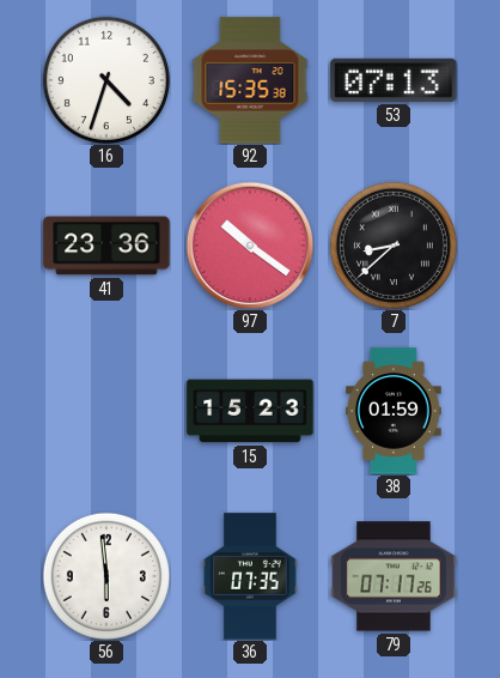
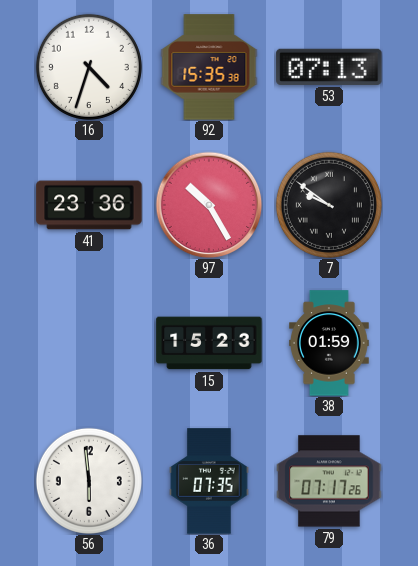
97: 10:21 -> 10:25 (209, 205)
7: 8:38 -> 9:51 (329, 205)
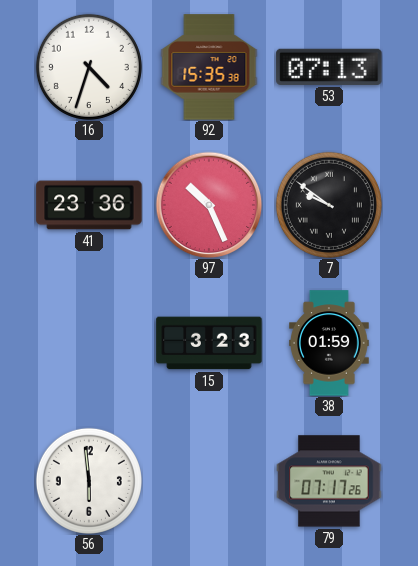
97: 10:25 -> 10:26 (209, 205)
15: 15:23 -> 3:23 (209, 343)
36: 07:35 -> none (209, 481)
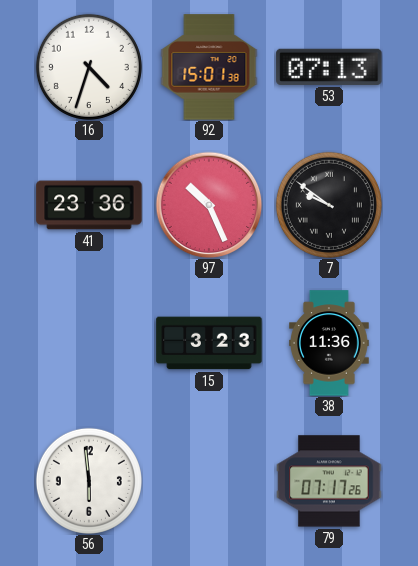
92: 15:35 -> 15:01 (209, 67)
38: 01:59 -> 11:36 (330, 343)
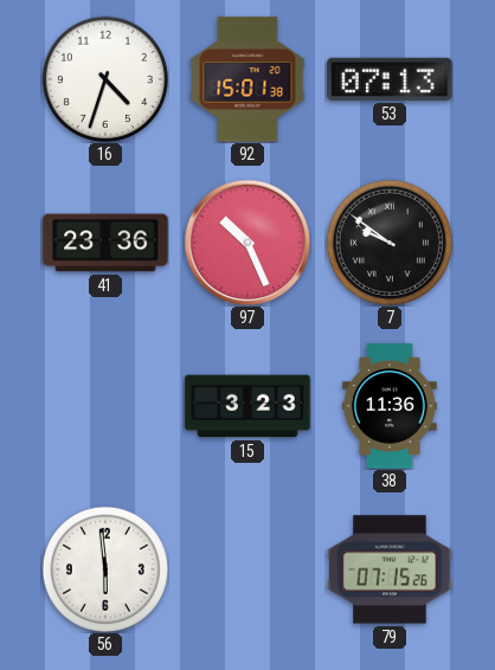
79: 07:17 -> 07:15 (390, 569)
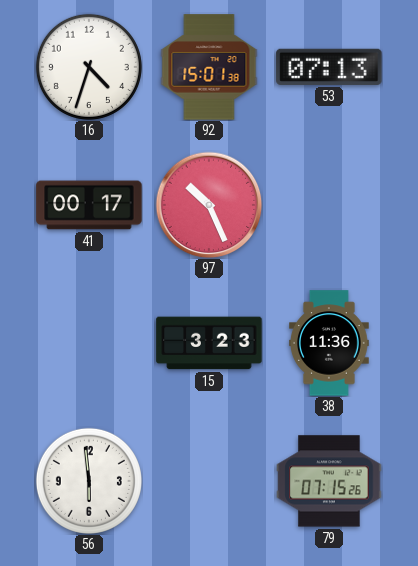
41: 23:36 -> 00:17 (89, 205)
7: 9:51 -> none (390, 243)
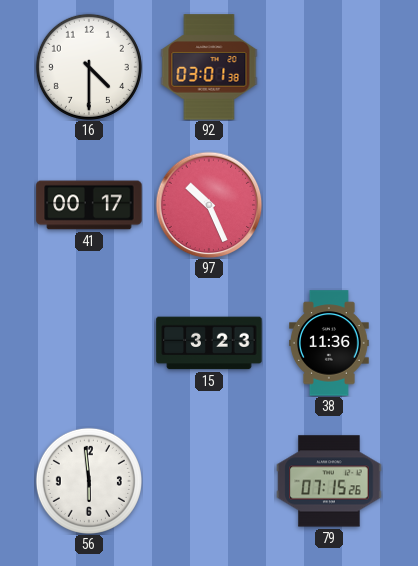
16: 4:33 -> 4:30 (89, 67)
92: 15:01 -> 03:01 (209, 67)
53: 07:13 -> none (329, 67)
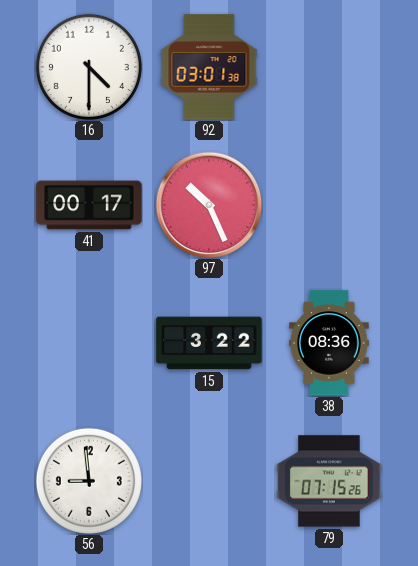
15: 3:23 -> 3:22 (209, 343)
38: 11:36 -> 08:36 (330, 343)
56: 5:59 -> 8:59 (89, 481)
